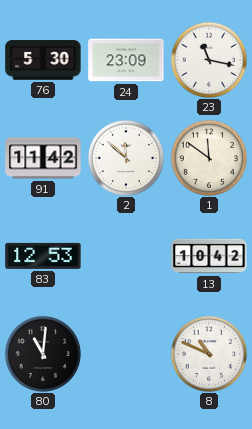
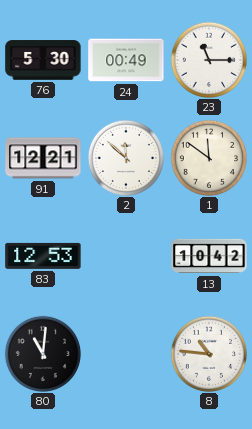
24: 23:09 -> 00:49 (126, 60)
23: 11:17 -> 11:15 (208, 59)
91: 11:42 -> 12:21 (43, 158)
8: 10:49 -> 10:46 (208, 353)
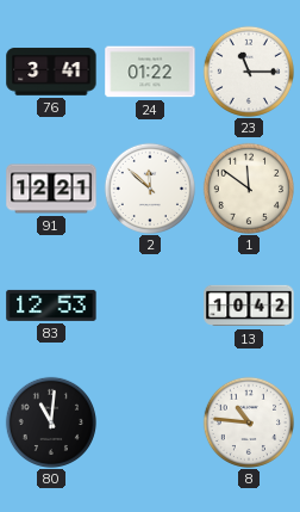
76: 5:30 -> 3:41 (51, 72)
24: 00:49 -> 01:22 (150, 72)
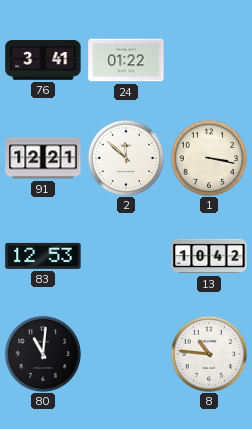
23: 11:15 -> none (248, 70)
1: 11:51 -> 3:17 (208, 157)
